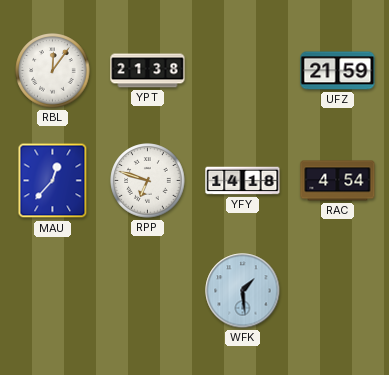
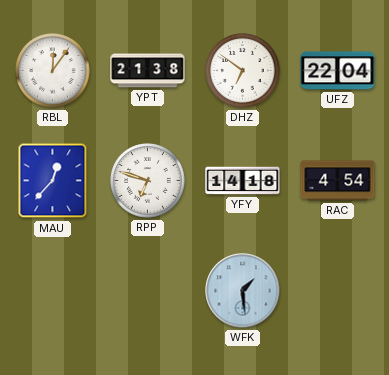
DHZ: none -> 6:51 (243, 71)
UFZ: 21:59 -> 22:04 (338, 71)
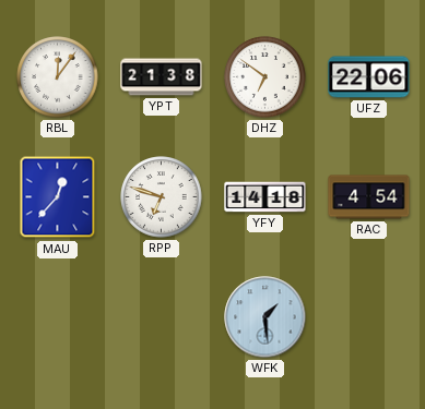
UFZ: 22:04 -> 22:06 (369, 77)
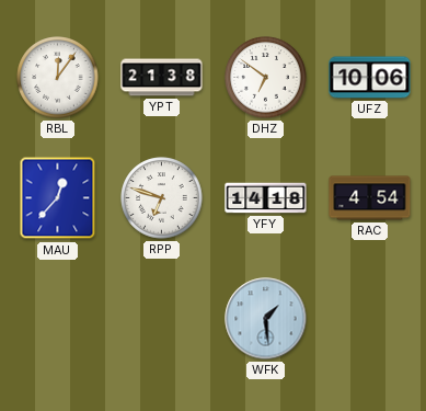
UFZ: 22:06 -> 10:06 (370, 78)
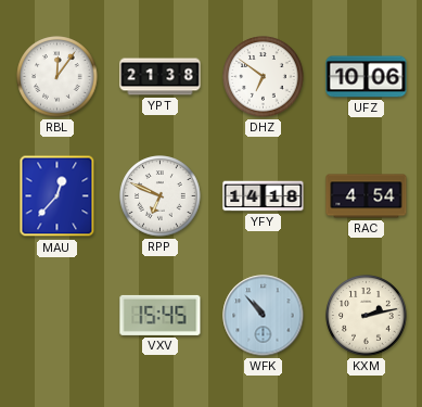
RPP: 6:48 -> 6:49 (161, 196)
VXV: none -> 15:45 (161, 315)
WFK: 1:29 -> 10:53 (264, 316)
KXM: none -> 2:13 (367, 316)
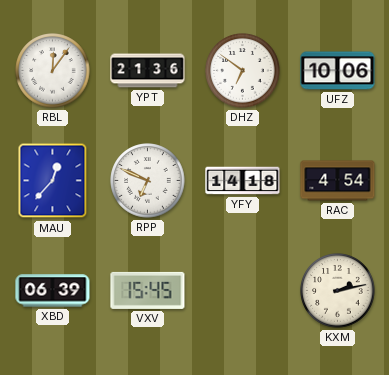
YPT: 21:38 -> 21:36 (148, 71)
XBD: none -> 06:39 (53, 291)
WFK: 10:53 -> none (264, 316)
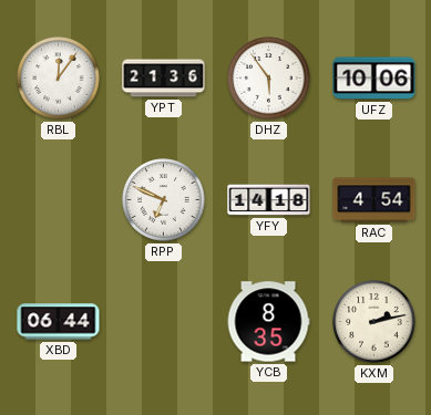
DHZ: 6:51 -> 5:54 (269, 79)
MAU: 12:37 -> none (53, 181)
XBD: 06:39 -> 06:44 (59, 322)
VXV: 15:45 -> none (148, 290)
YCB: none -> 8:35 (268, 322)
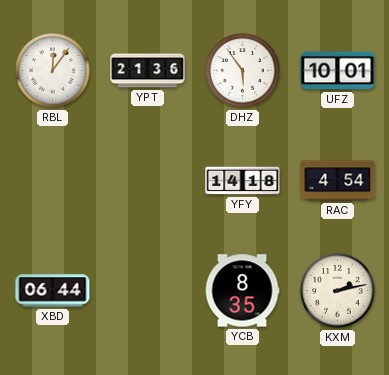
UFZ: 10:06 -> 10:01 (338, 71)
RPP: 6:49 -> none (164, 200)
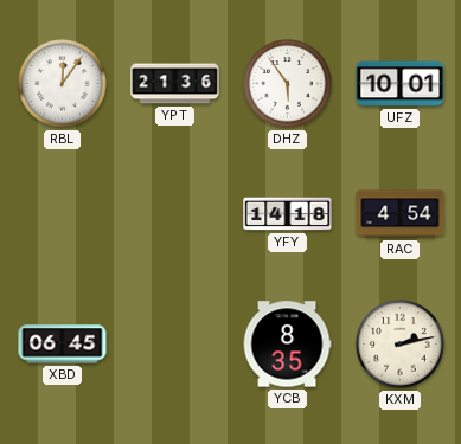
XBD: 06:44 -> 06:45 (63, 345)
